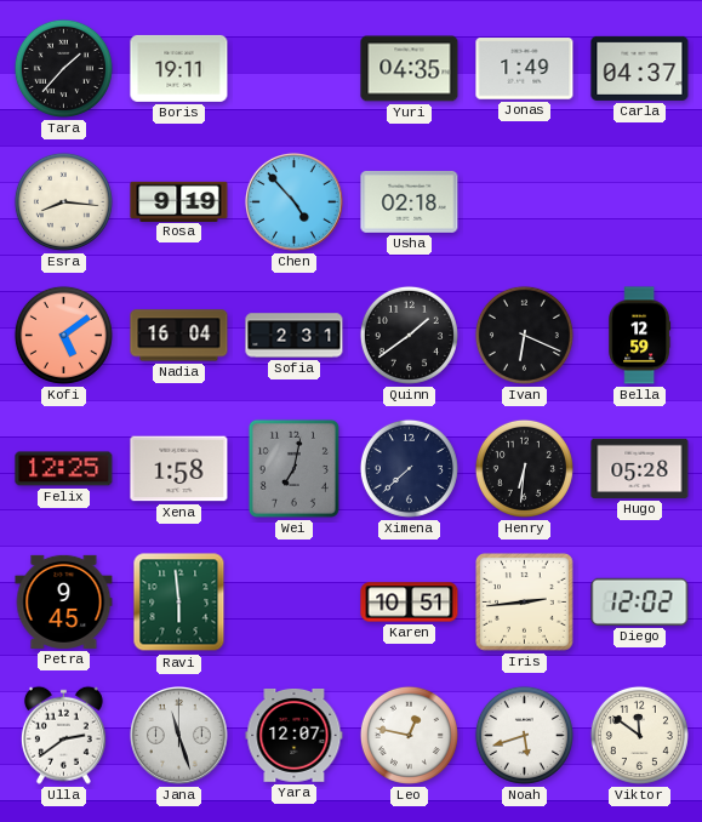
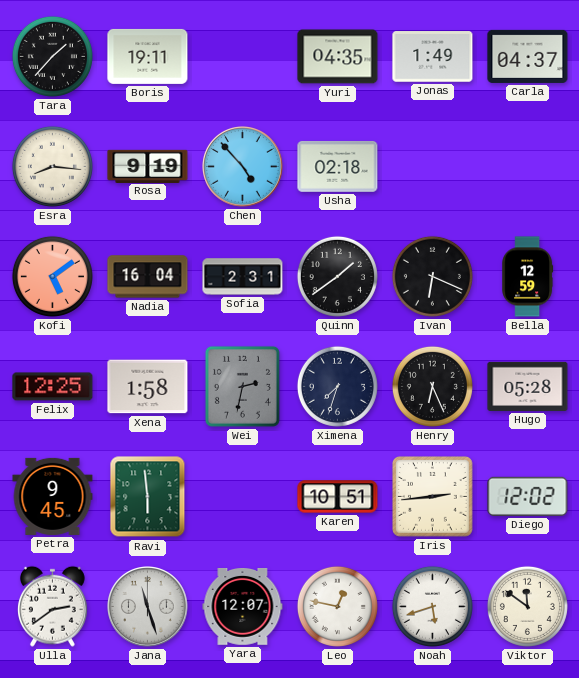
Wei: 7:02 -> 2:32 (242, 386)
Ximena: 7:38 -> 7:33 (337, 386)
Henry: 6:31 -> 6:26 (432, 386)
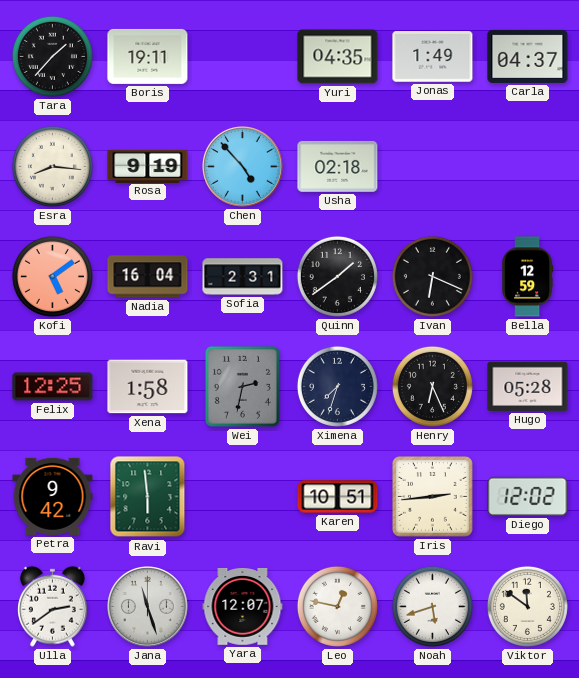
Petra: 9:45 -> 9:42 (53, 496)
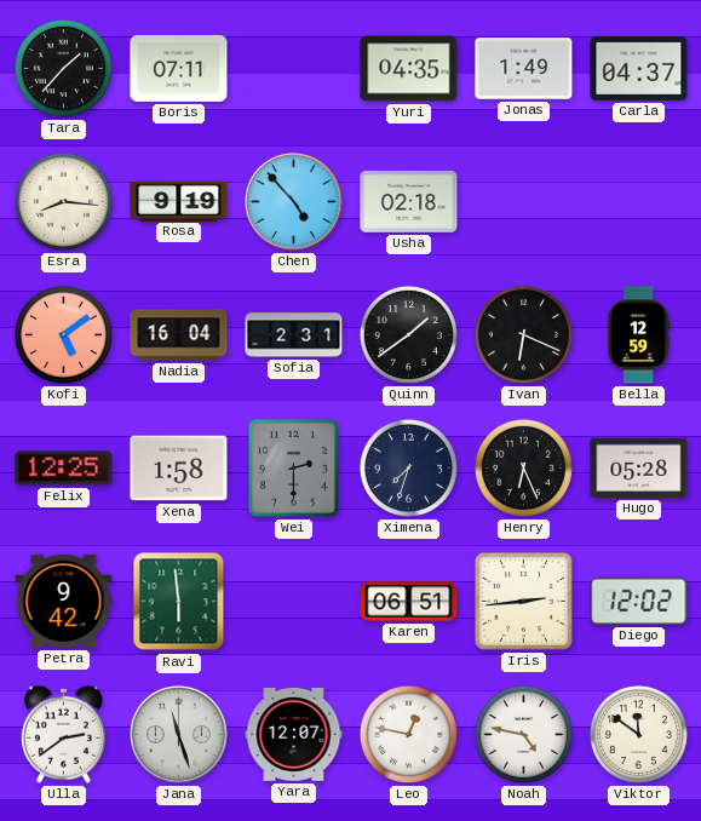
Boris: 19:11 -> 07:11 (179, 68)
Wei: 2:32 -> 2:30 (293, 467)
Karen: 10:51 -> 06:51 (409, 602)
Noah: 5:42 -> 4:47 (523, 734)
